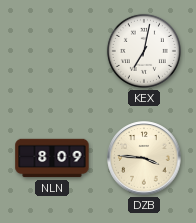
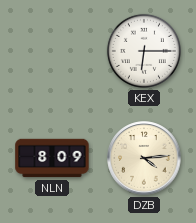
KEX: 7:02 -> 6:15 (144, 51)
DZB: 3:46 -> 4:14 (144, 158)
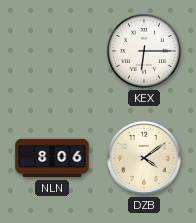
NLN: 8:09 -> 8:06 (52, 158)
DZB: 4:14 -> 4:09 (144, 158)
